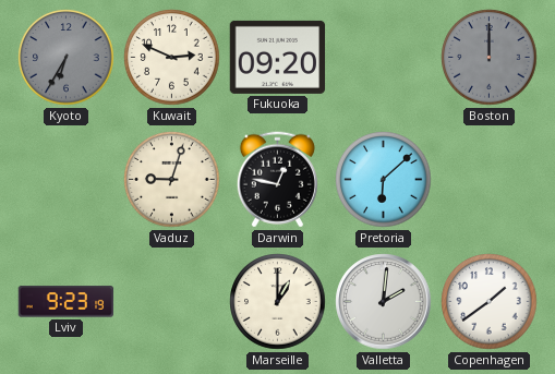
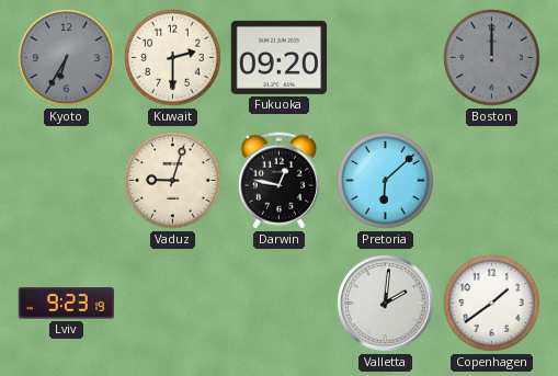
Kuwait: 2:49 -> 2:30 (173, 58)
Marseille: 1:00 -> none (278, 302)
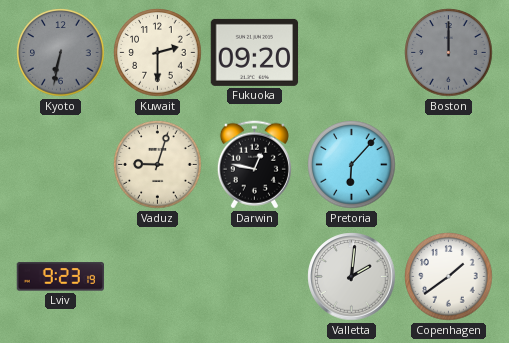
Kyoto: 6:35 -> 6:32 (61, 53)
Pretoria: 6:08 -> 6:07 (352, 165)
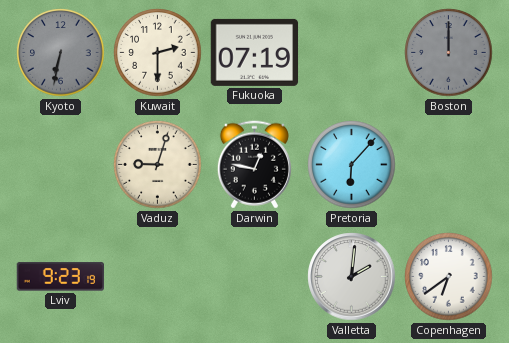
Fukuoka: 09:20 -> 07:19 (255, 52)
Copenhagen: 1:39 -> 6:39 (449, 277)
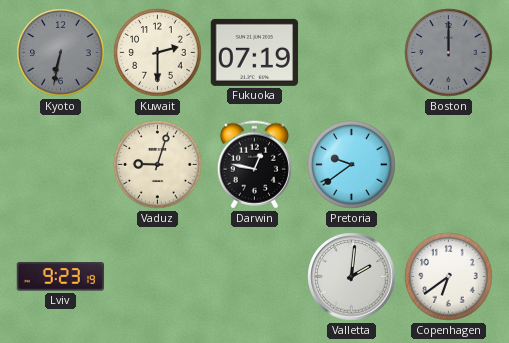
Pretoria: 6:07 -> 9:39 (352, 165)
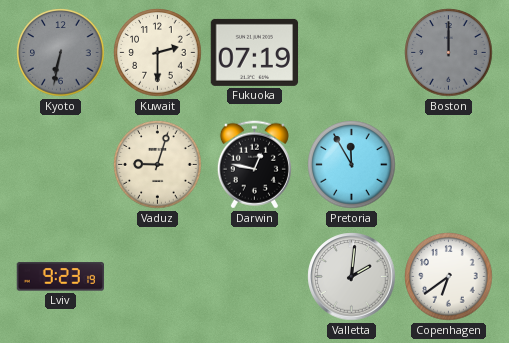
Pretoria: 9:39 -> 11:55 (352, 165)
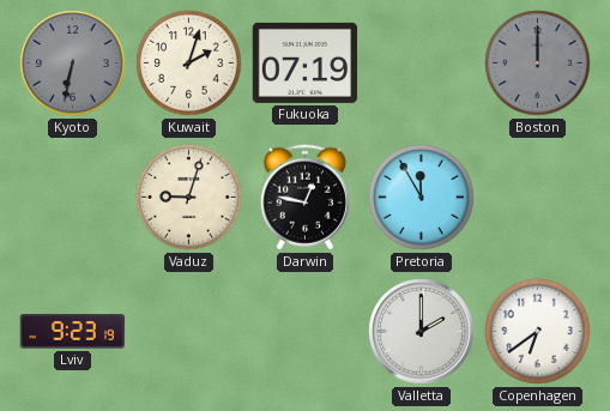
Kuwait: 2:30 -> 2:03 (189, 64)
Valletta: 2:01 -> 2:00 (422, 332)
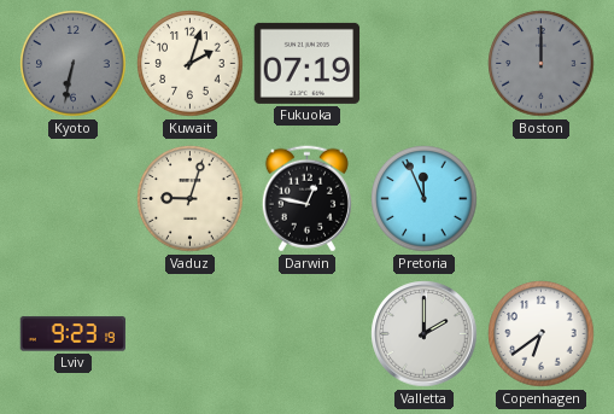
Pretoria: 11:55 -> 11:56 (425, 199)
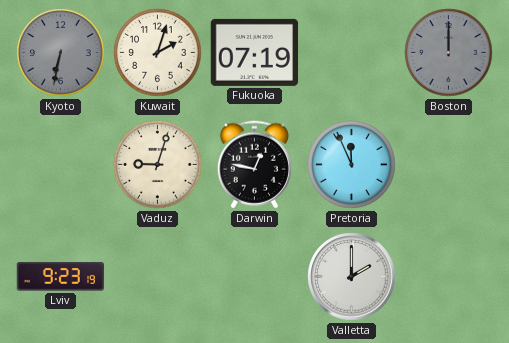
Copenhagen: 6:39 -> none (542, 334)
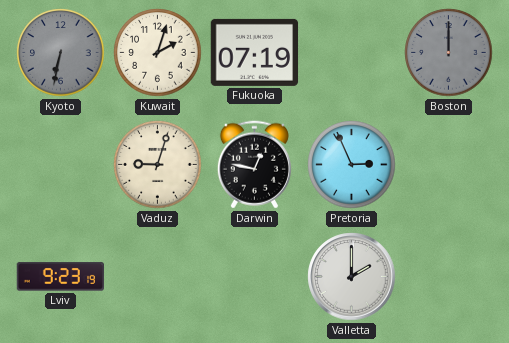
Pretoria: 11:56 -> 2:56 (352, 165)
